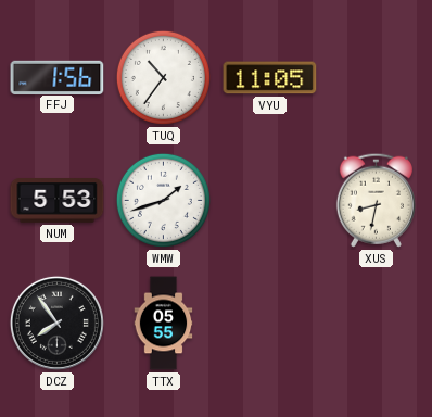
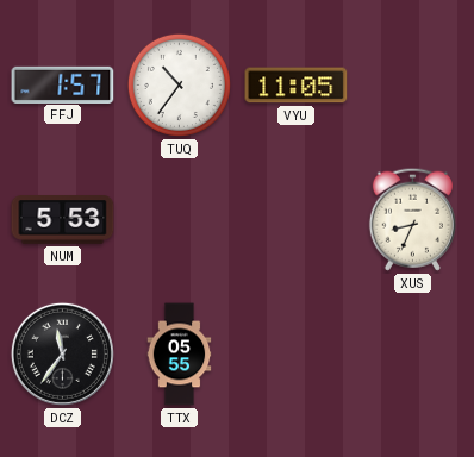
FFJ: 1:56 -> 1:57 (63, 84)
WMW: 1:42 -> none (163, 200)
XUS: 8:32 -> 8:34 (412, 219)
DCZ: 7:54 -> 11:36 (62, 353)
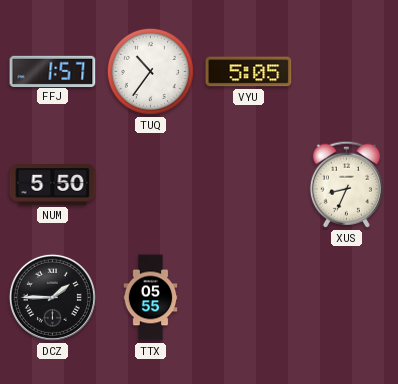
VYU: 11:05 -> 5:05 (249, 72)
NUM: 5:53 -> 5:50 (53, 185)
DCZ: 11:36 -> 1:45 (52, 297)
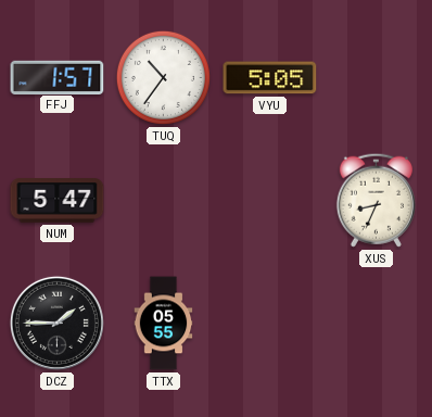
NUM: 5:50 -> 5:47 (58, 201)
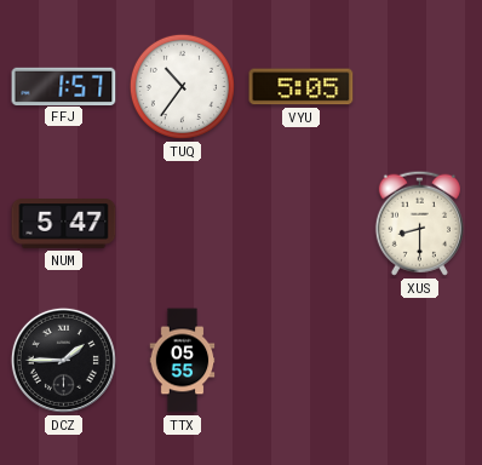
XUS: 8:34 -> 8:30 (419, 223)
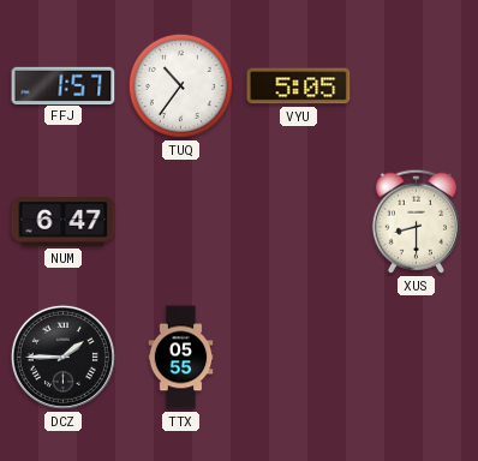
NUM: 5:47 -> 6:47 (64, 222)
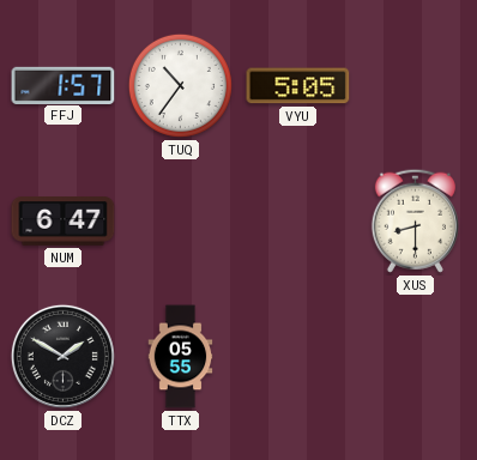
DCZ: 1:45 -> 1:50 (62, 356)
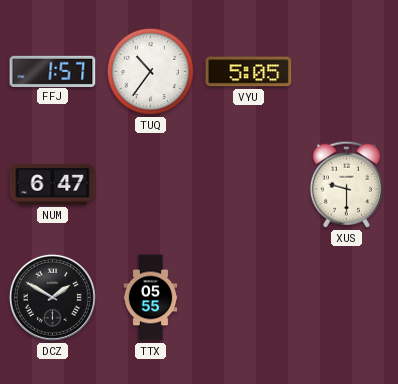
XUS: 8:30 -> 9:30 (346, 184)
